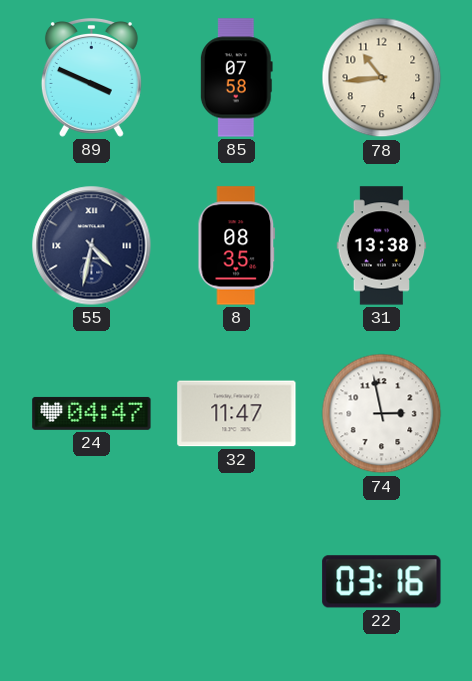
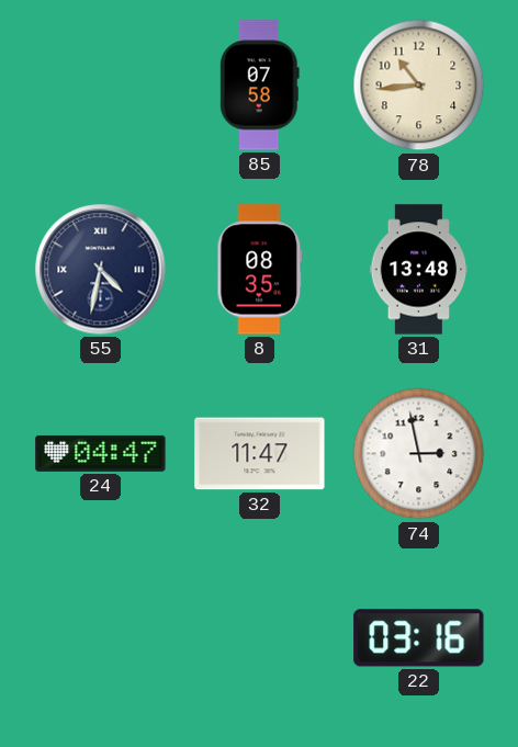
89: 3:49 -> none (91, 78)
31: 13:38 -> 13:48 (419, 270)
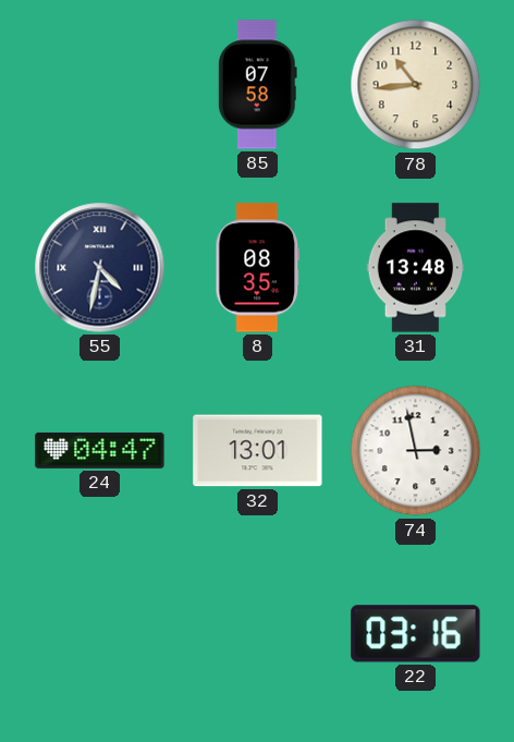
32: 11:47 -> 13:01 (258, 451)
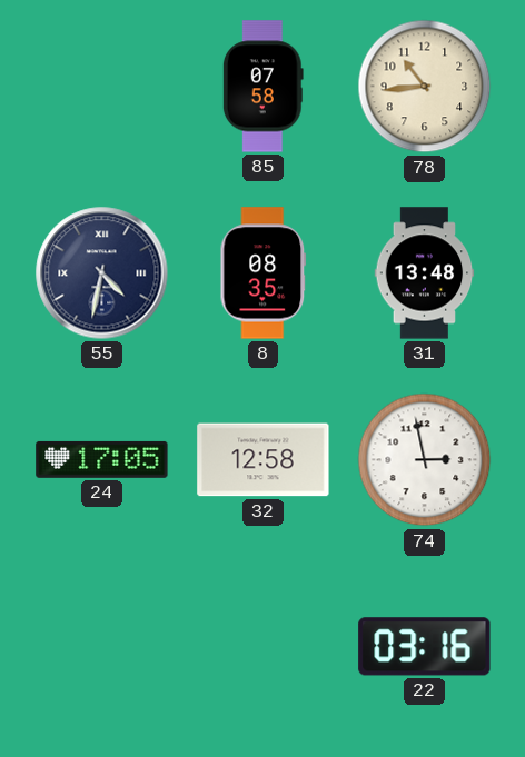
24: 04:47 -> 17:05 (102, 459)
32: 13:01 -> 12:58 (264, 460)
